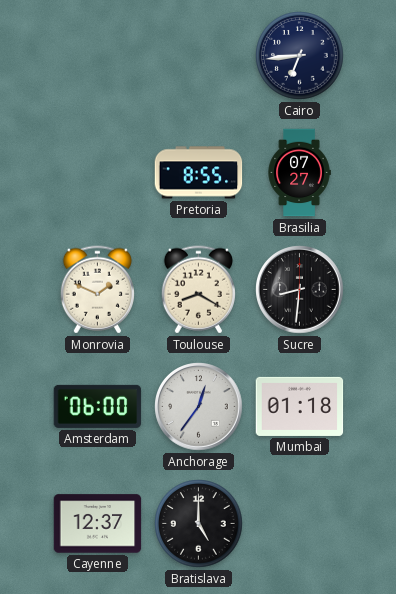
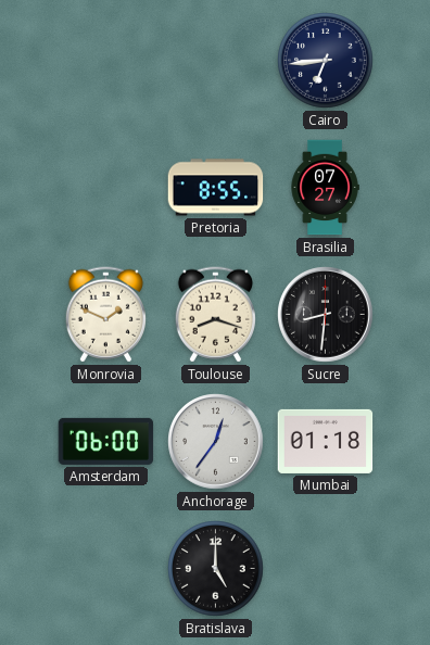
Toulouse: 8:20 -> 8:18 (215, 315)
Cayenne: 12:37 -> none (98, 524)
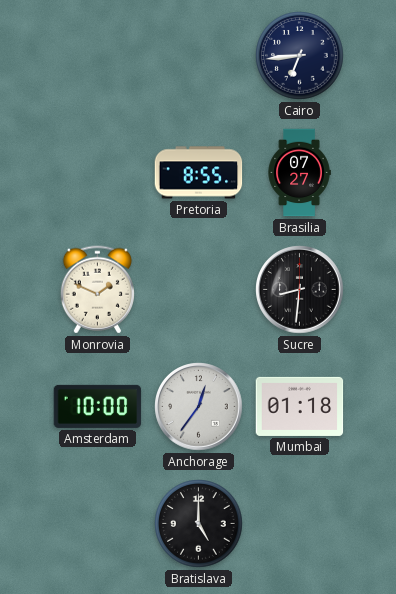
Toulouse: 8:18 -> none (215, 315)
Amsterdam: 06:00 -> 10:00 (98, 406)
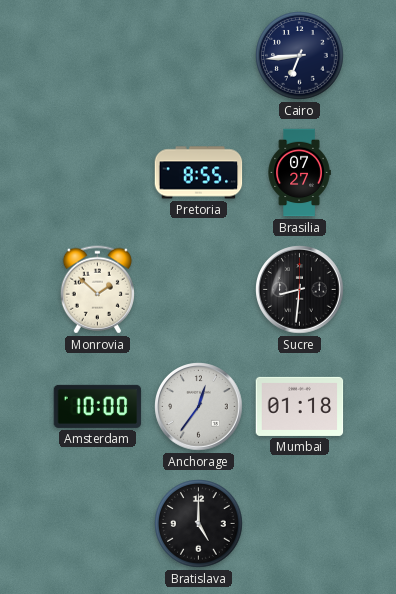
Monrovia: 1:49 -> 1:52 (97, 290)
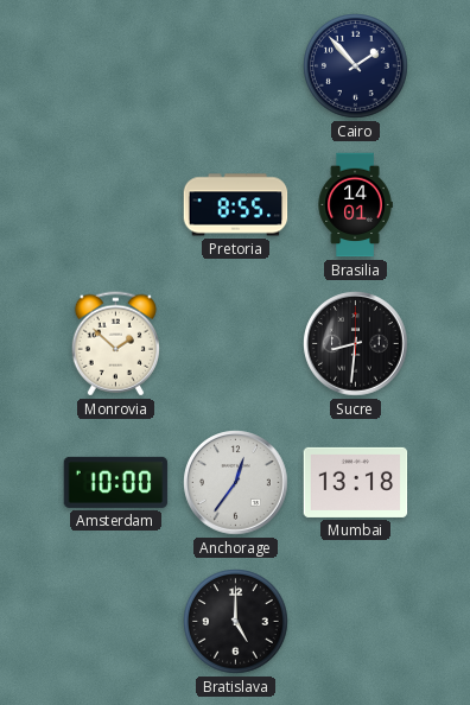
Cairo: 6:44 -> 1:53 (356, 66)
Brasilia: 07:27 -> 14:01 (355, 205)
Mumbai: 01:18 -> 13:18 (356, 482)
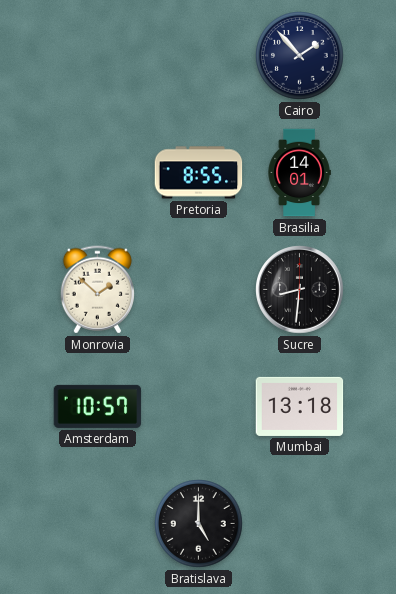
Amsterdam: 10:00 -> 10:57 (98, 406)
Anchorage: 12:36 -> none (236, 483)
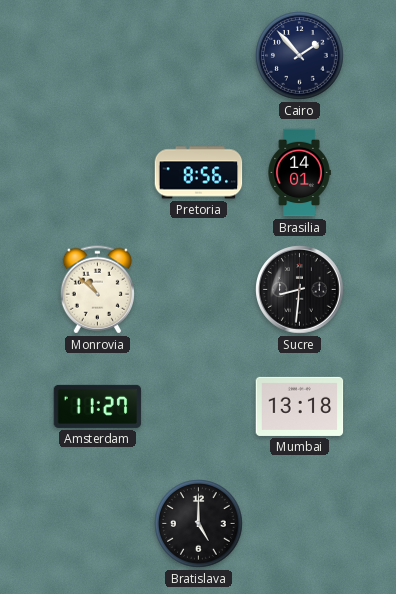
Pretoria: 8:55 -> 8:56 (199, 173)
Monrovia: 1:52 -> 10:52 (97, 290)
Amsterdam: 10:57 -> 11:27 (98, 406)
